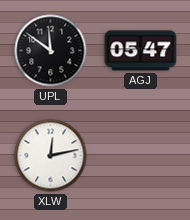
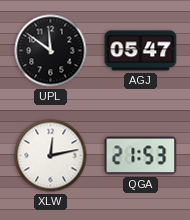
QGA: none -> 21:53 (141, 156)
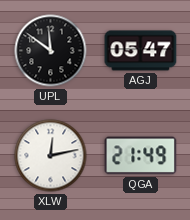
QGA: 21:53 -> 21:49 (141, 156)
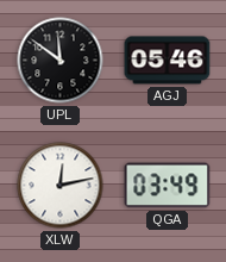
AGJ: 05:47 -> 05:46 (168, 61)
QGA: 21:49 -> 03:49 (168, 186)
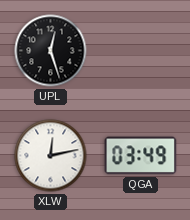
UPL: 11:51 -> 12:27 (51, 51)
AGJ: 05:46 -> none (168, 61)
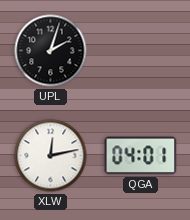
UPL: 12:27 -> 2:03 (51, 51)
QGA: 03:49 -> 04:01 (141, 156)
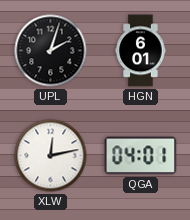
HGN: none -> 6:01 (141, 51)
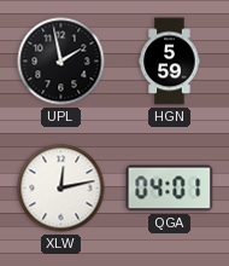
UPL: 2:03 -> 1:58 (61, 62)
HGN: 6:01 -> 5:59 (170, 62)
